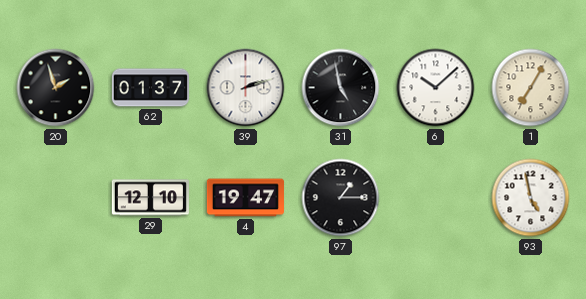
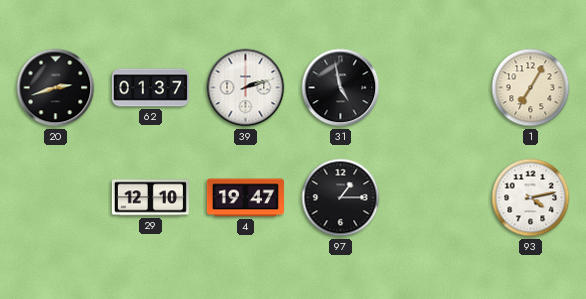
20: 1:57 -> 2:42 (56, 88)
6: 10:08 -> none (436, 88)
93: 4:58 -> 4:13 (531, 198)
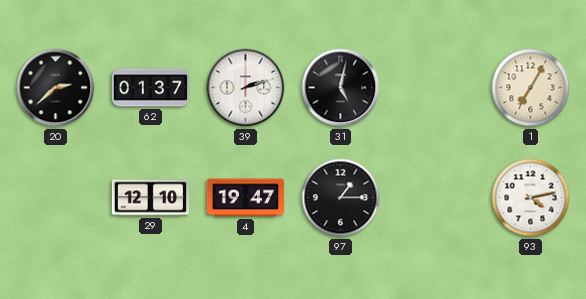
20: 2:42 -> 2:38 (56, 88)
31: 4:58 -> 5:02 (341, 88)
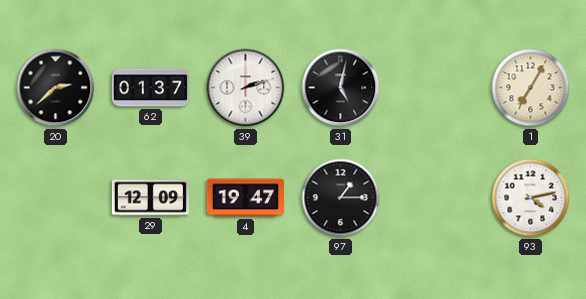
29: 12:10 -> 12:09 (150, 198)
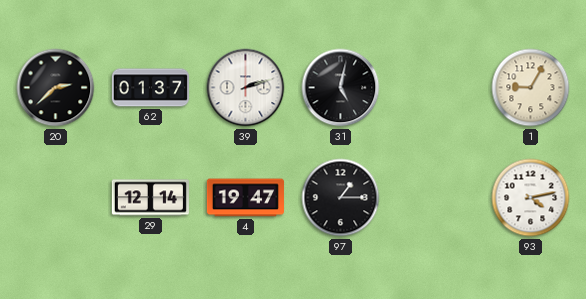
1: 7:05 -> 9:05 (531, 88)
29: 12:09 -> 12:14 (150, 198)
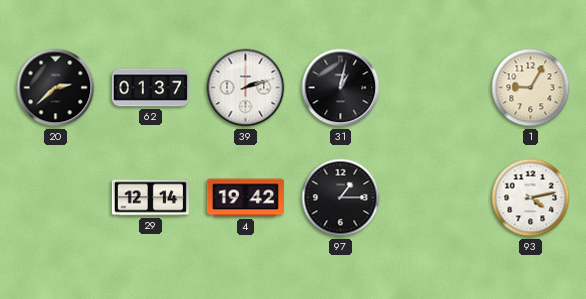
31: 5:02 -> 1:02 (341, 88)
4: 19:47 -> 19:42 (245, 198)
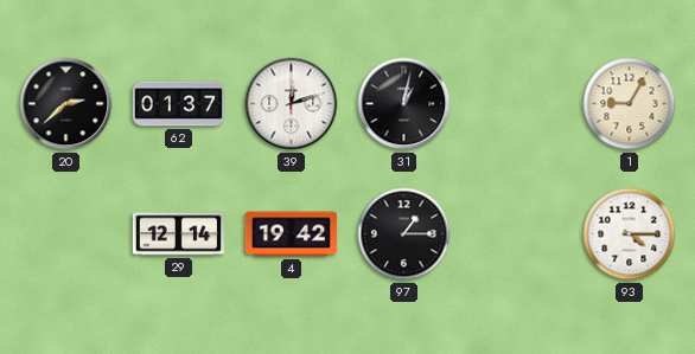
39: 2:12 -> 12:12 (292, 104)
93: 4:13 -> 4:15 (630, 234)
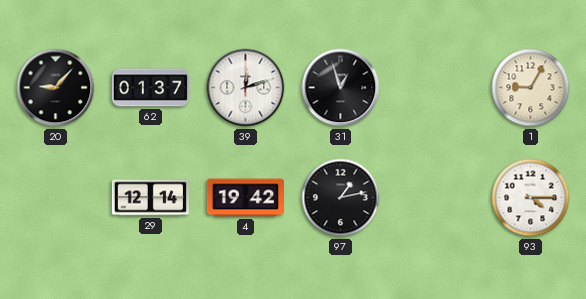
20: 2:38 -> 9:07 (56, 88)
31: 1:02 -> 12:57 (341, 88)
97: 1:15 -> 1:13 (341, 198)
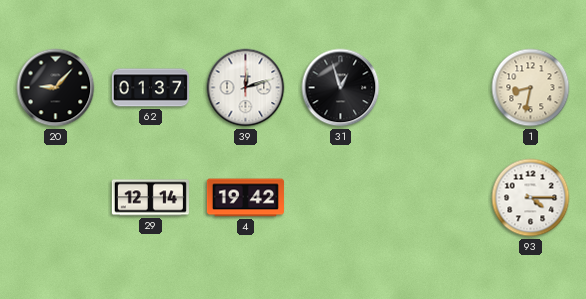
1: 9:05 -> 8:32 (531, 88)
97: 1:13 -> none (341, 198)
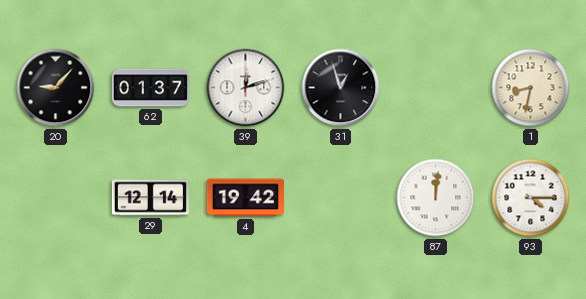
87: none -> 12:01 (436, 198)
